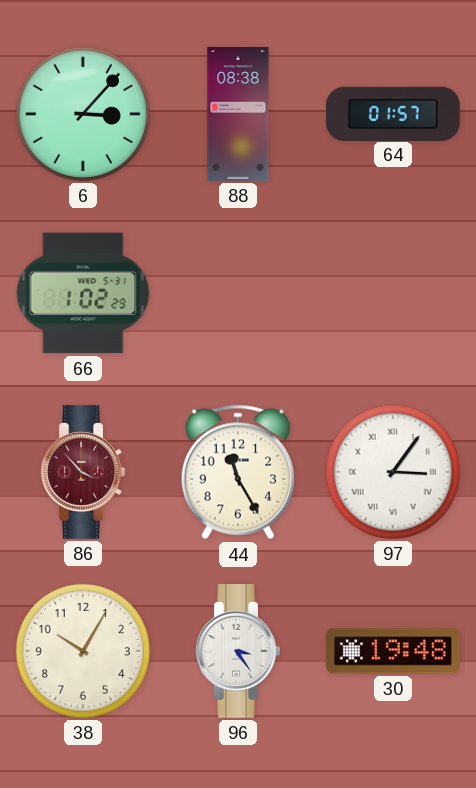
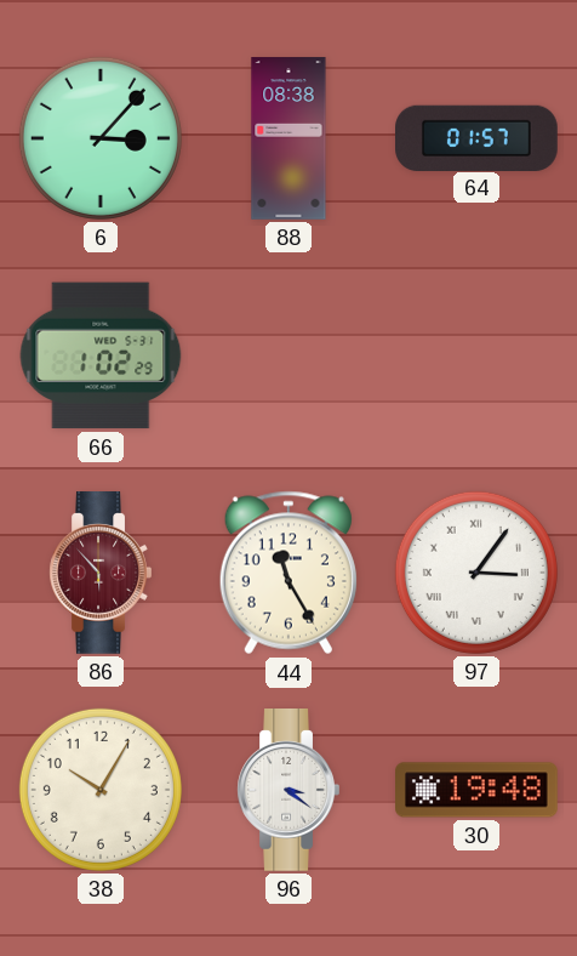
86: 3:53 -> 5:53 (101, 574)
96: 3:24 -> 3:21 (288, 791)
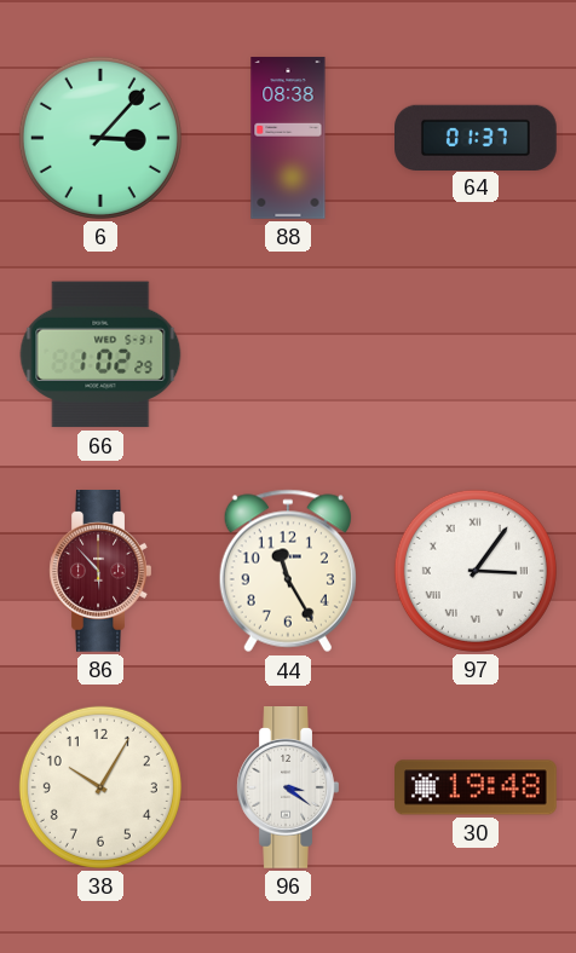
64: 01:57 -> 01:37 (477, 137)
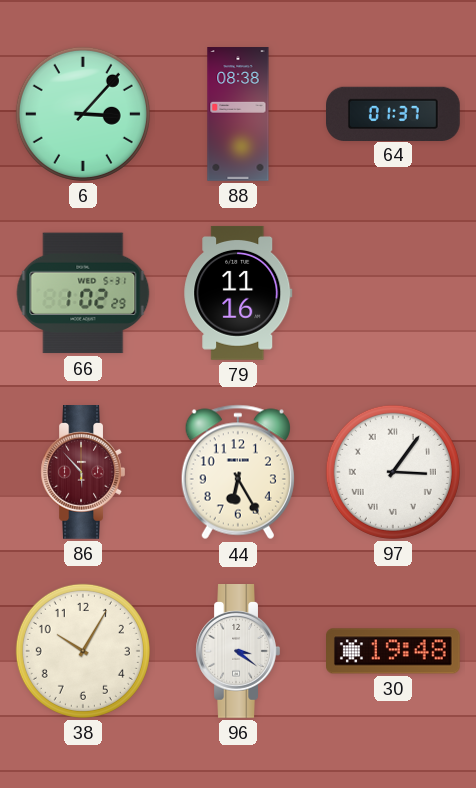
79: none -> 11:16 (238, 293)
44: 11:25 -> 6:25 (238, 472)
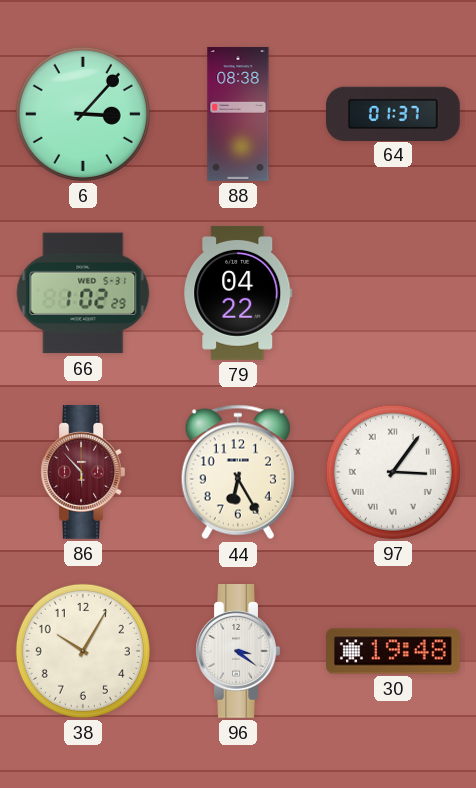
79: 11:16 -> 04:22 (238, 293)
